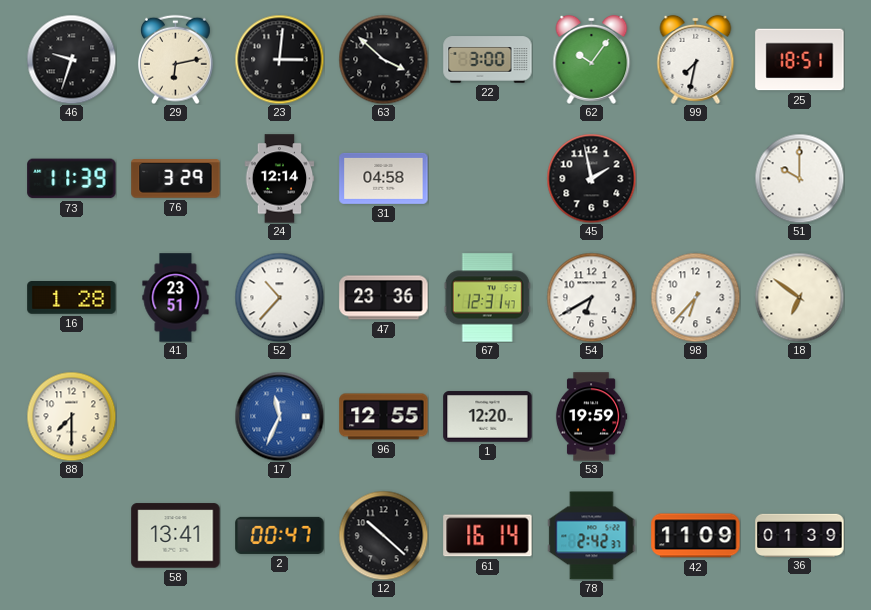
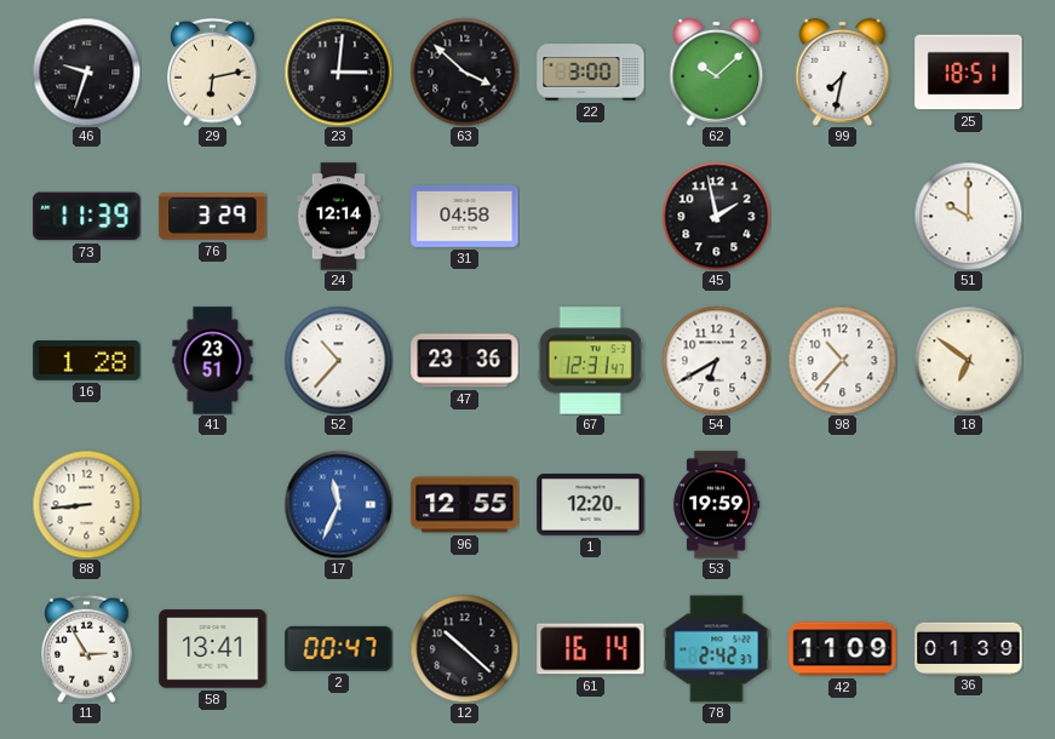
62: 10:06 -> 10:08 (717, 71)
98: 6:37 -> 10:37 (842, 360)
88: 7:30 -> 8:44 (86, 504)
11: none -> 2:55 (87, 648)
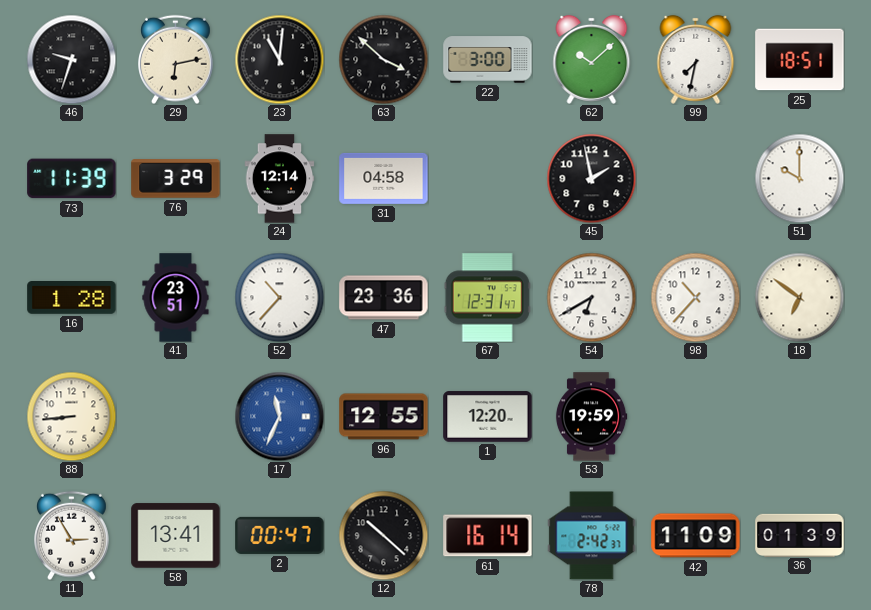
23: 3:01 -> 11:01 (279, 59)
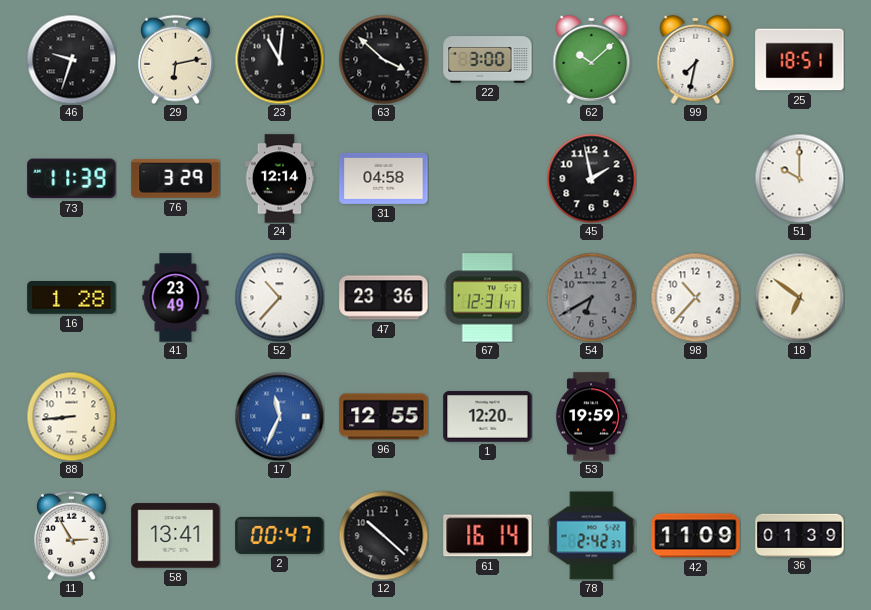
41: 23:51 -> 23:49 (176, 298)
54 dial: white -> grey (591, 297)
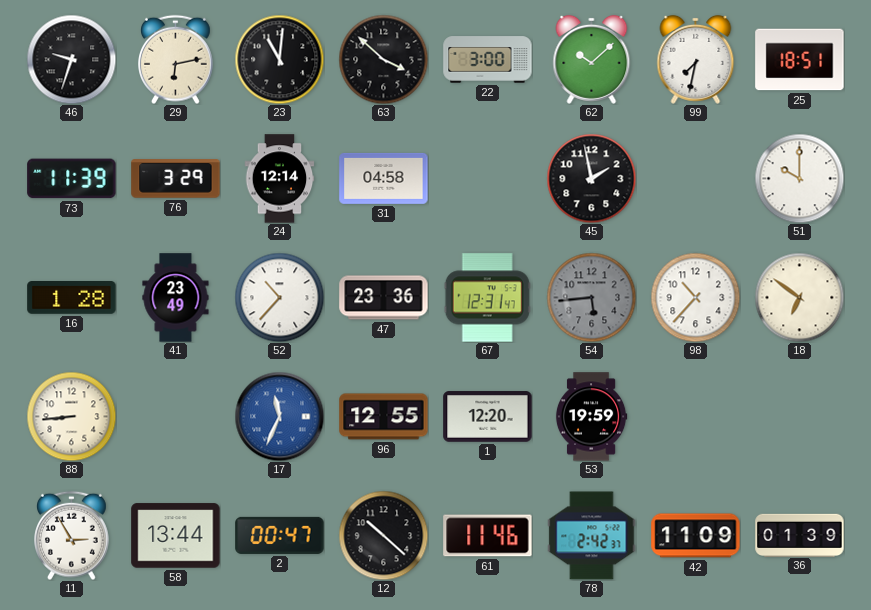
54: 6:40 -> 5:44 (591, 297)
58: 13:41 -> 13:44 (176, 536)
61: 16:14 -> 11:46 (488, 536)
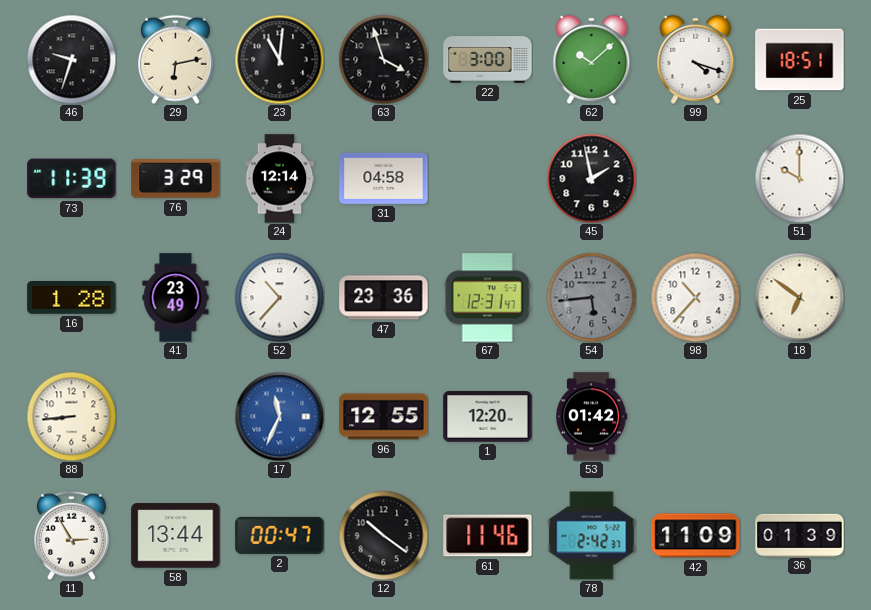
63: 3:52 -> 3:57 (383, 59)
99: 7:32 -> 4:18 (696, 59)
53: 19:59 -> 01:42 (591, 417)
12: 10:22 -> 10:21 (383, 535)
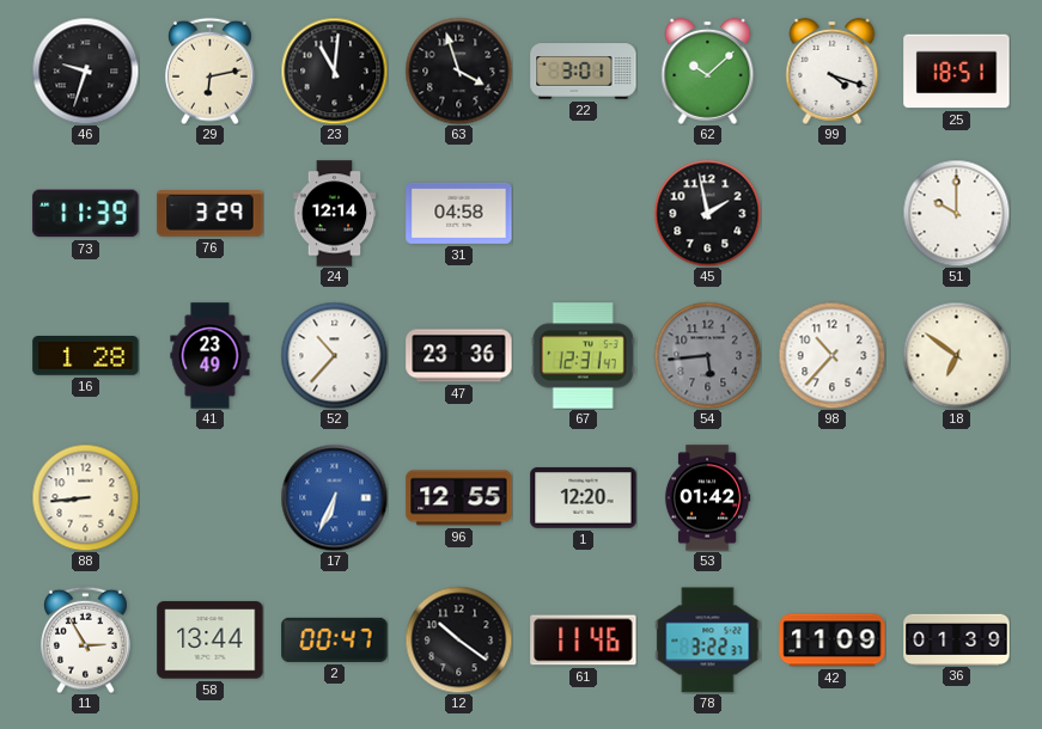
22: 3:00 -> 3:01 (584, 72)
17: 11:34 -> 6:34 (334, 497)
78: 2:42 -> 3:22 (708, 641)
